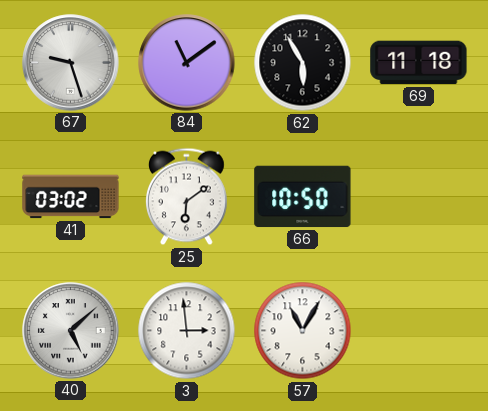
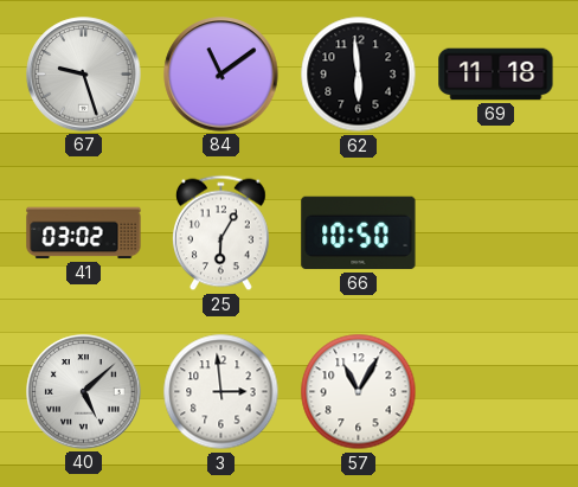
62: 5:55 -> 5:59 (359, 75)
25: 6:09 -> 6:05 (220, 233)
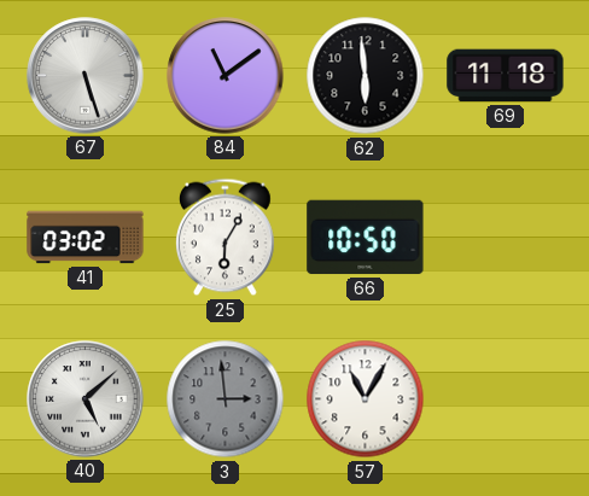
67: 9:27 -> 5:27 (86, 76)
3 dial: white -> grey (226, 399)
